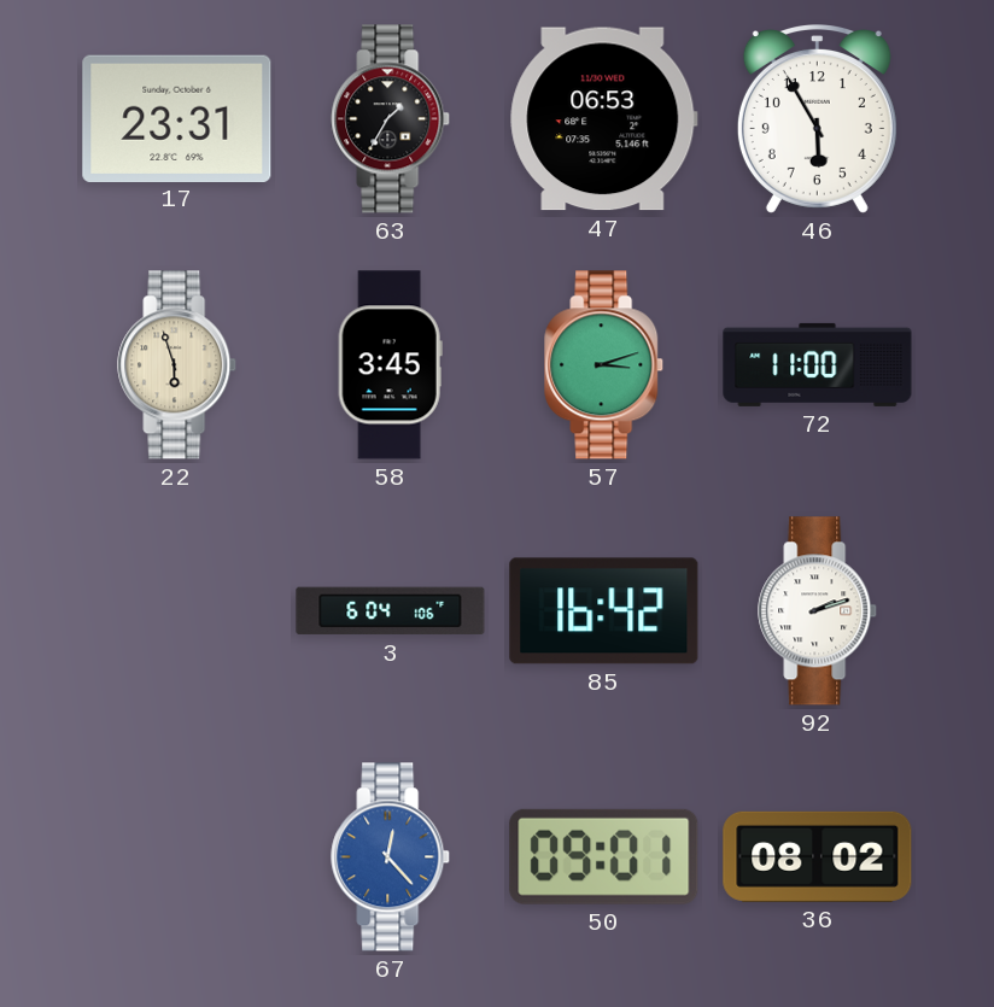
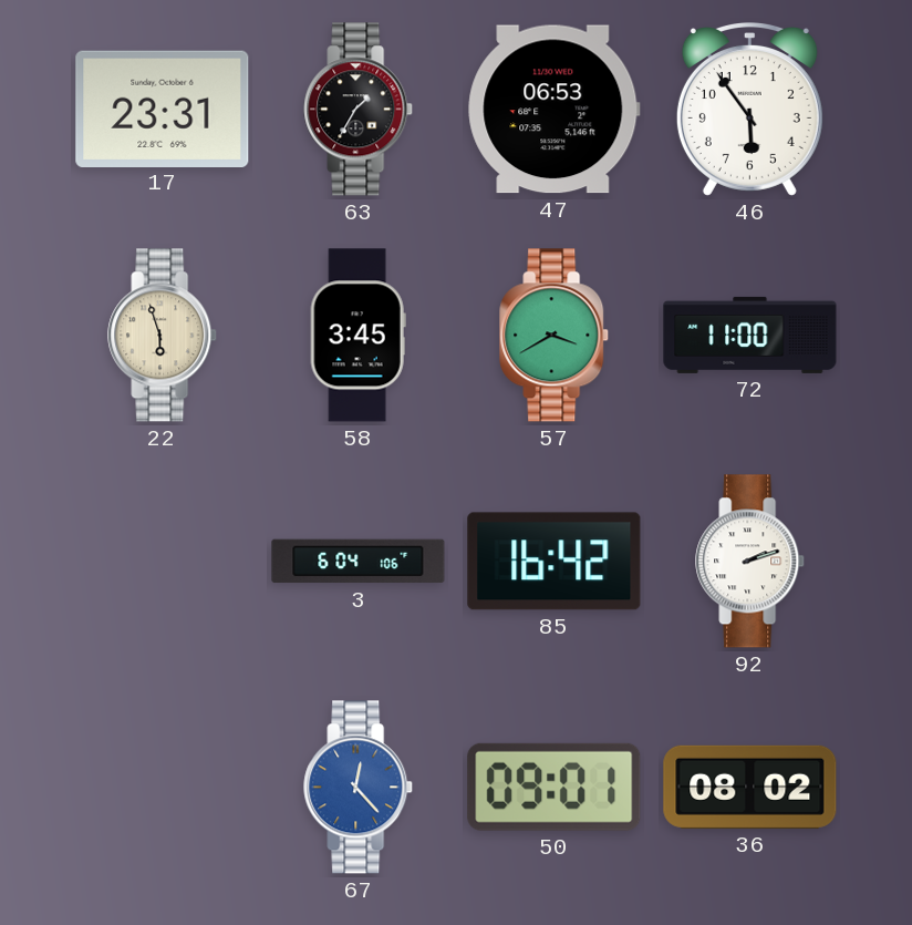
46: 5:55 -> 5:54 (749, 110)
57: 3:12 -> 3:40 (555, 336)
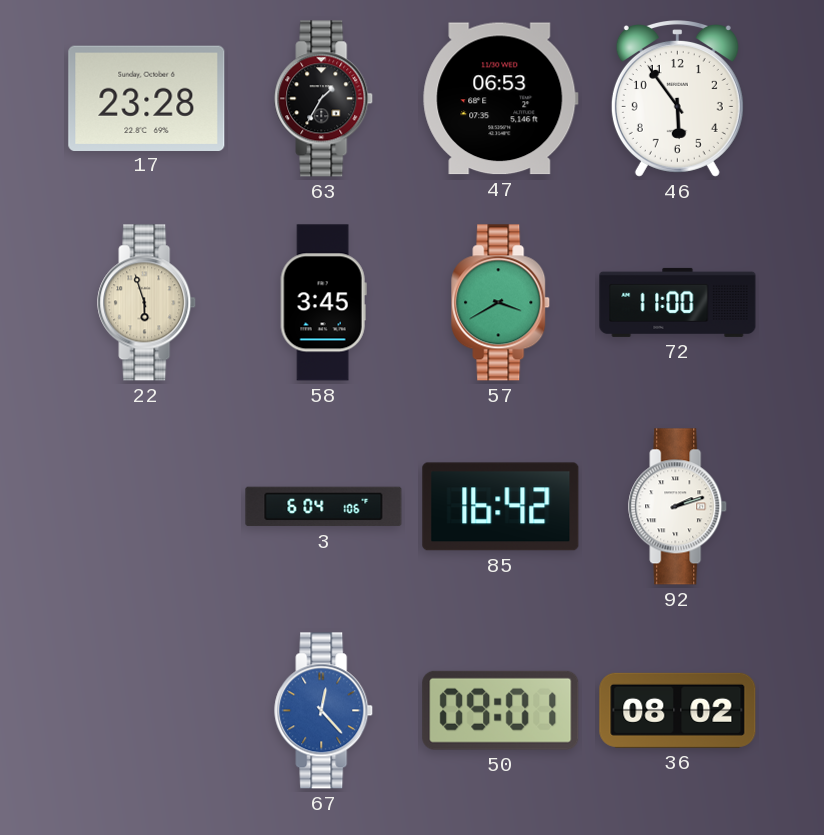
17: 23:31 -> 23:28 (147, 98)
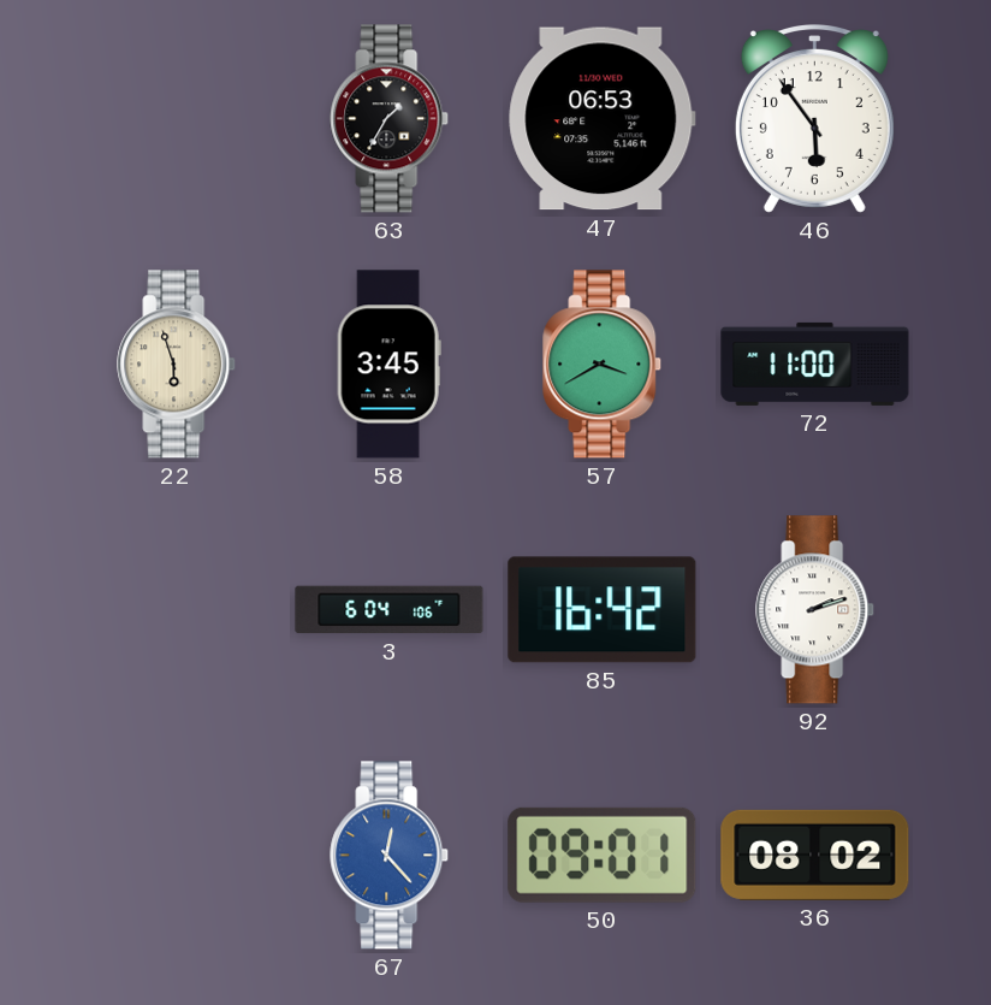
17: 23:28 -> none (147, 98)
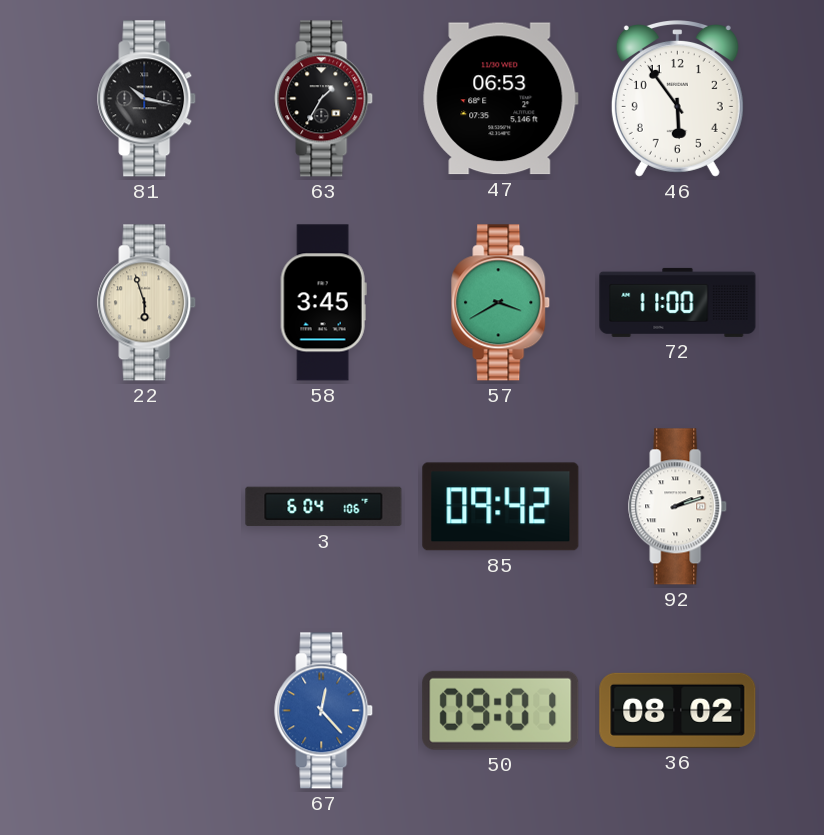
81: none -> 10:17 (147, 99)
85: 16:42 -> 09:42 (501, 507)
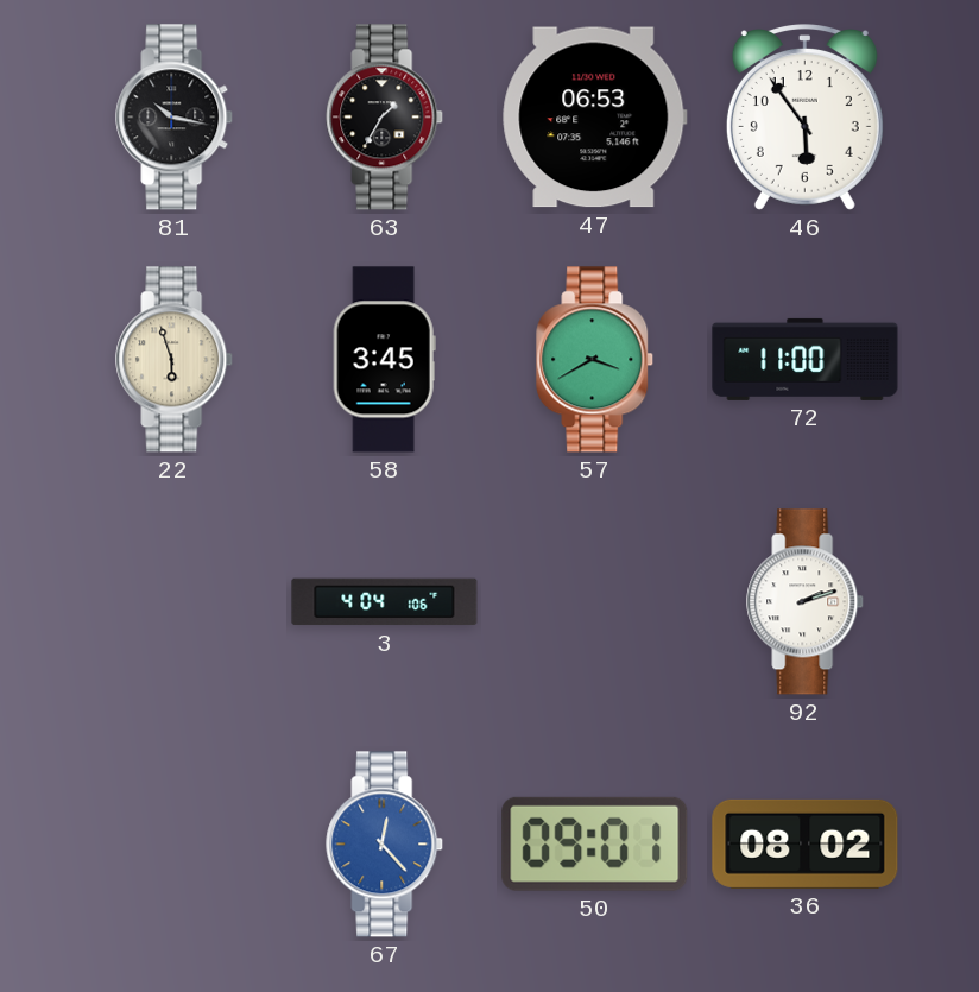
3: 6:04 -> 4:04 (385, 602)
85: 09:42 -> none (501, 507)
